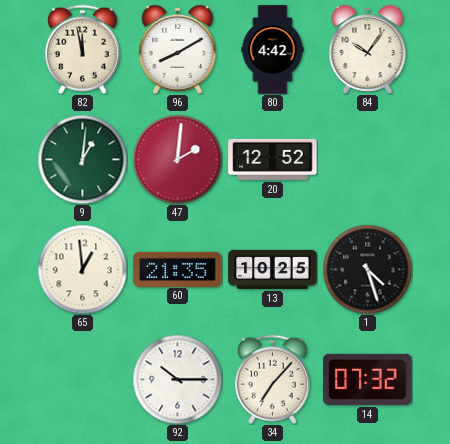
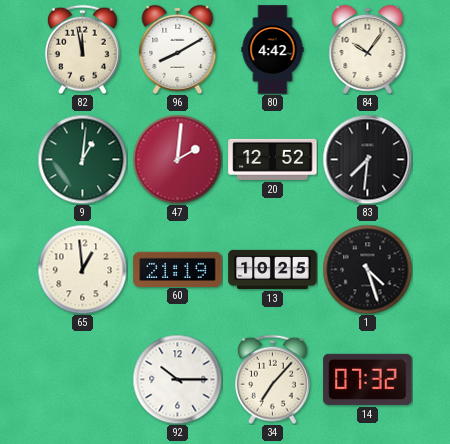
83: none -> 7:31 (367, 159)
60: 21:35 -> 21:19 (178, 269)
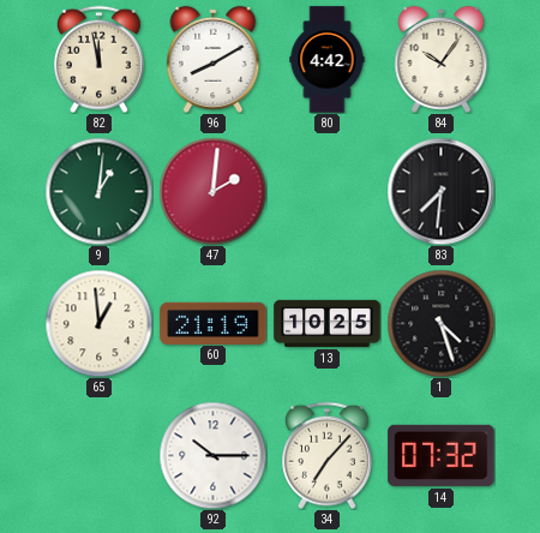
20: 12:52 -> none (273, 159)
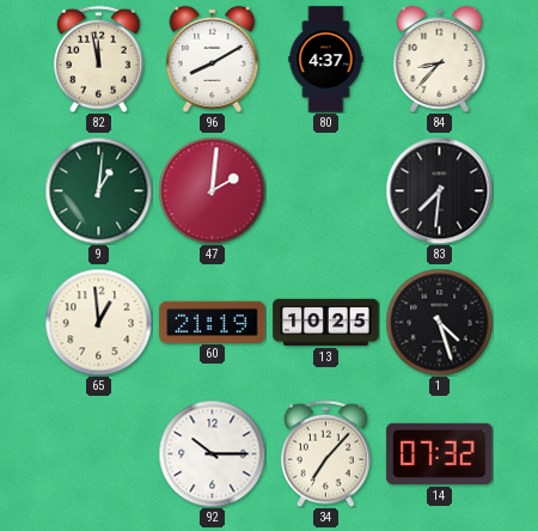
80: 4:42 -> 4:37 (326, 60)
84: 10:06 -> 8:37 (440, 59)
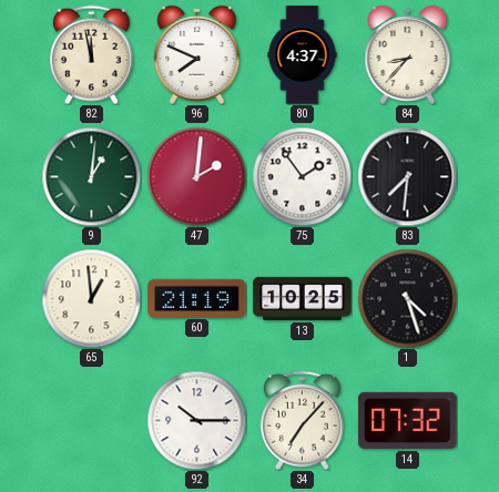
96: 8:10 -> 7:49 (197, 54)
75: none -> 1:54 (302, 176)
